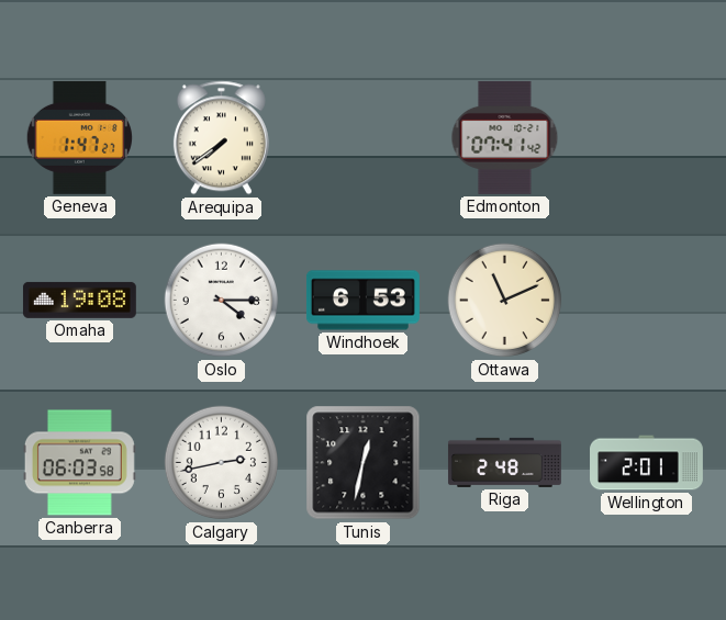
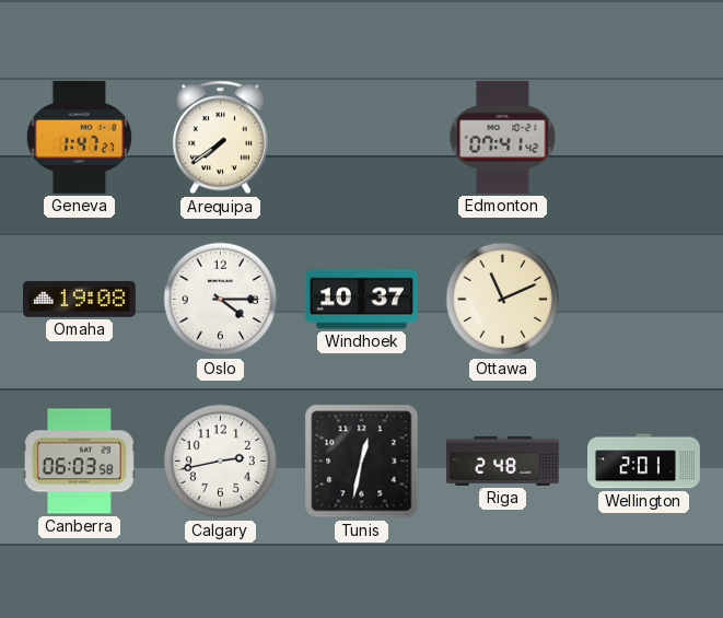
Windhoek: 6:53 -> 10:37 (361, 300)
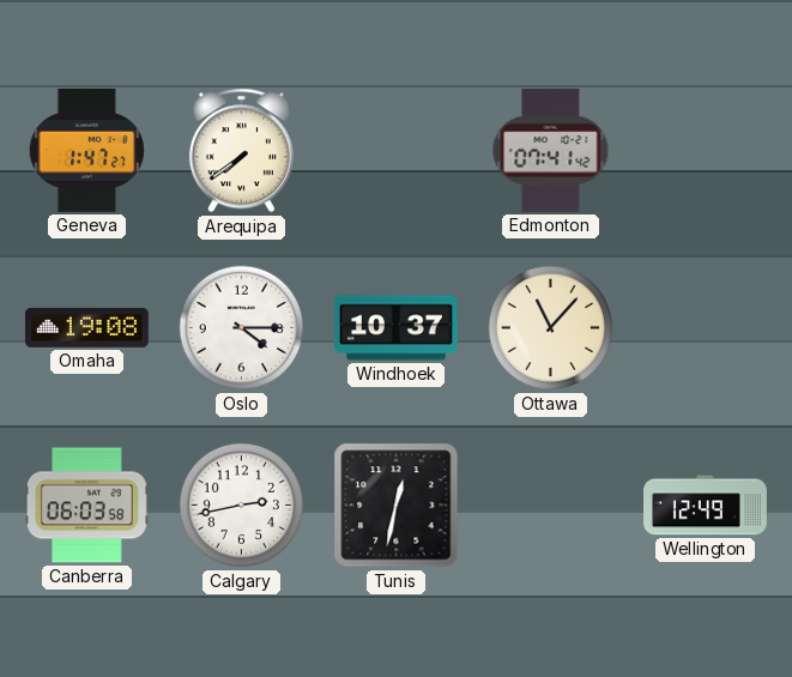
Ottawa: 11:11 -> 11:07 (551, 328)
Riga: 2:48 -> none (503, 460)
Wellington: 2:01 -> 12:49 (706, 506)
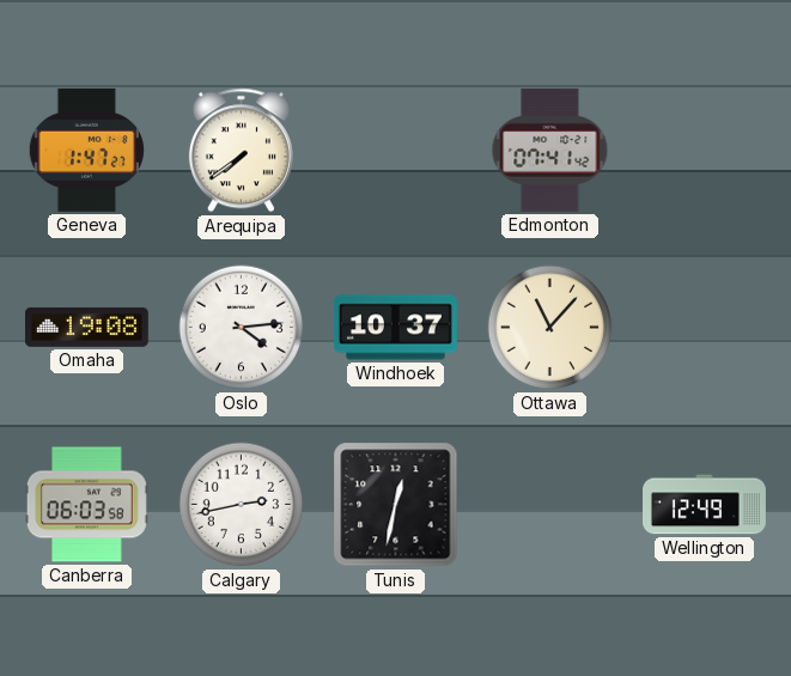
Oslo: 4:15 -> 4:14 (242, 328)
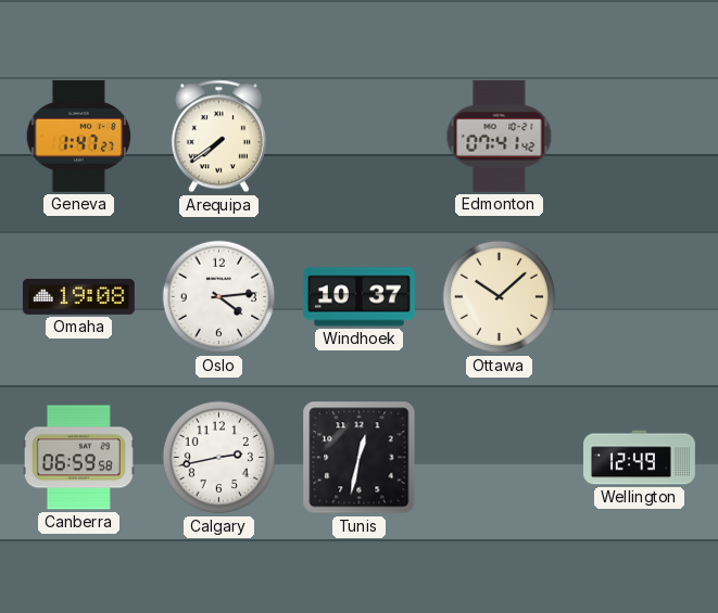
Ottawa: 11:07 -> 10:08 (500, 297)
Canberra: 06:03 -> 06:59 (78, 458)
